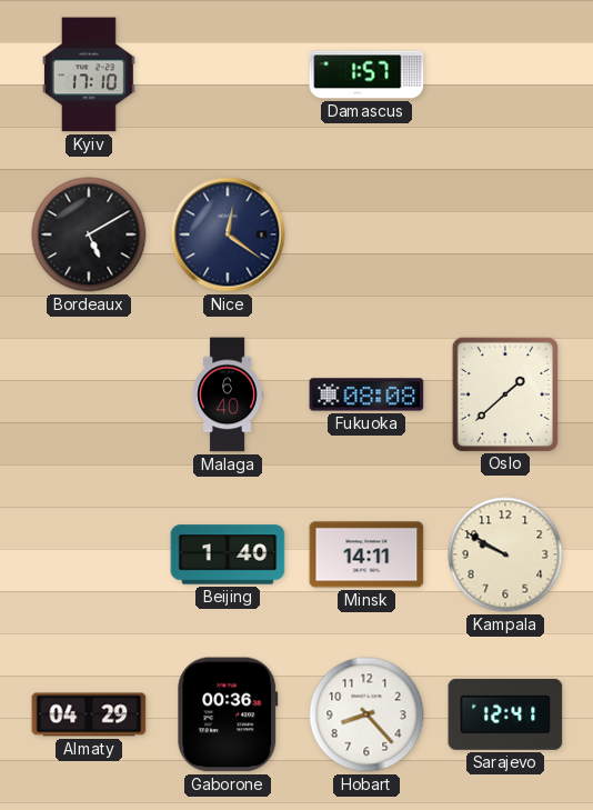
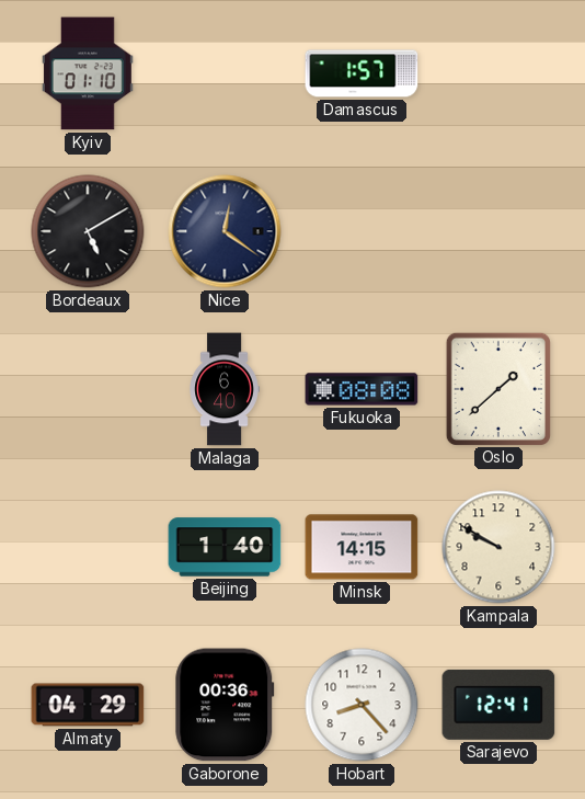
Kyiv: 17:10 -> 01:10 (88, 73)
Minsk: 14:11 -> 14:15 (362, 547)
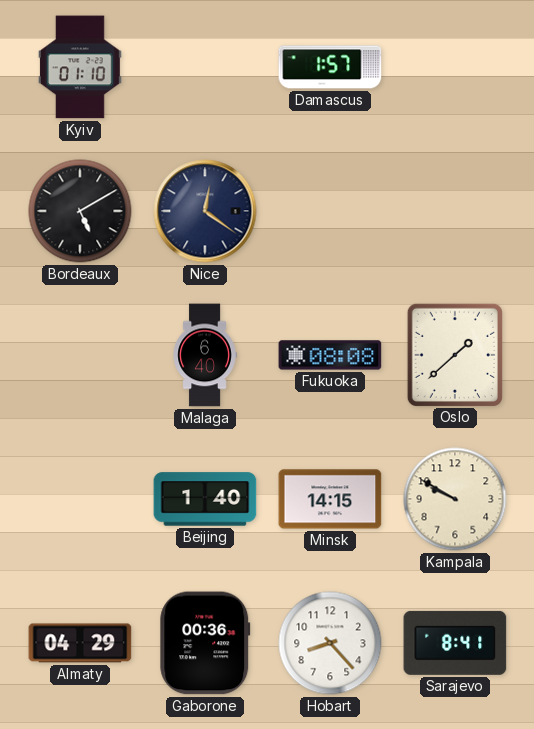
Sarajevo: 12:41 -> 8:41 (455, 643)
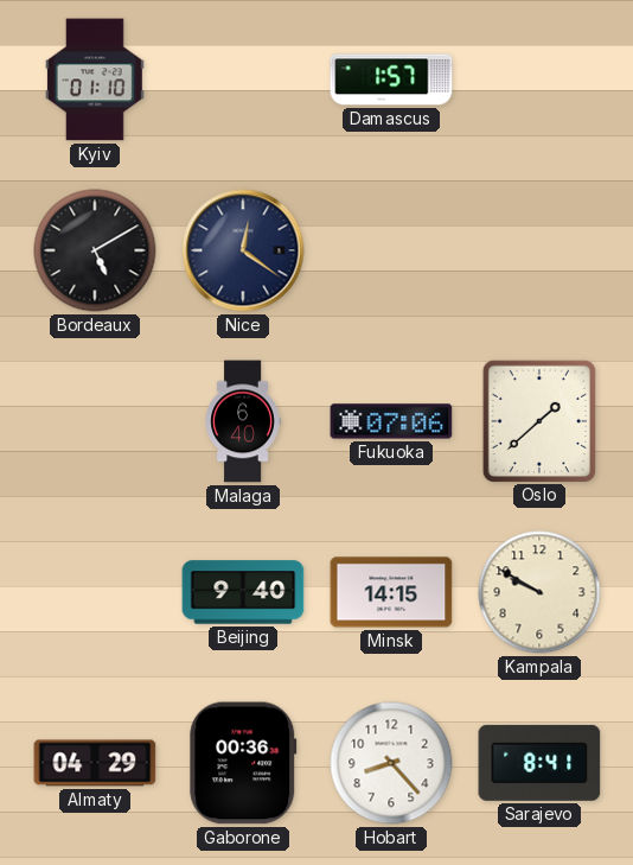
Fukuoka: 08:08 -> 07:06 (391, 421)
Beijing: 1:40 -> 9:40 (243, 592)
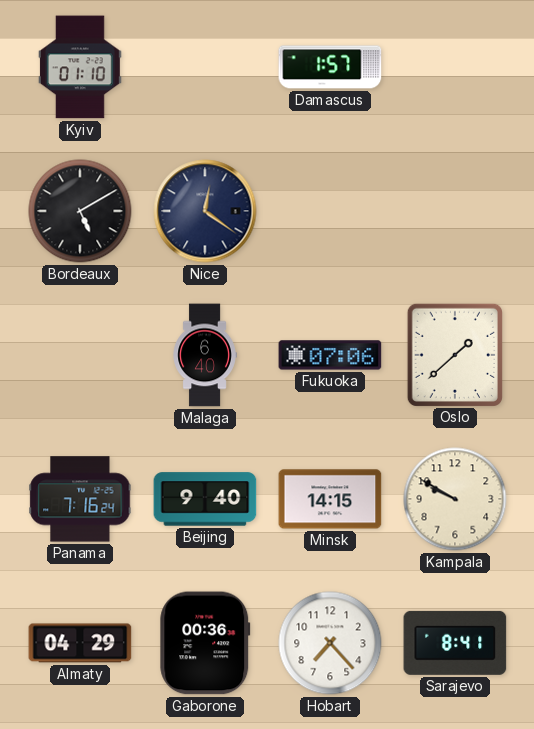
Panama: none -> 7:16 (80, 499)
Hobart: 8:23 -> 7:23 (330, 643)
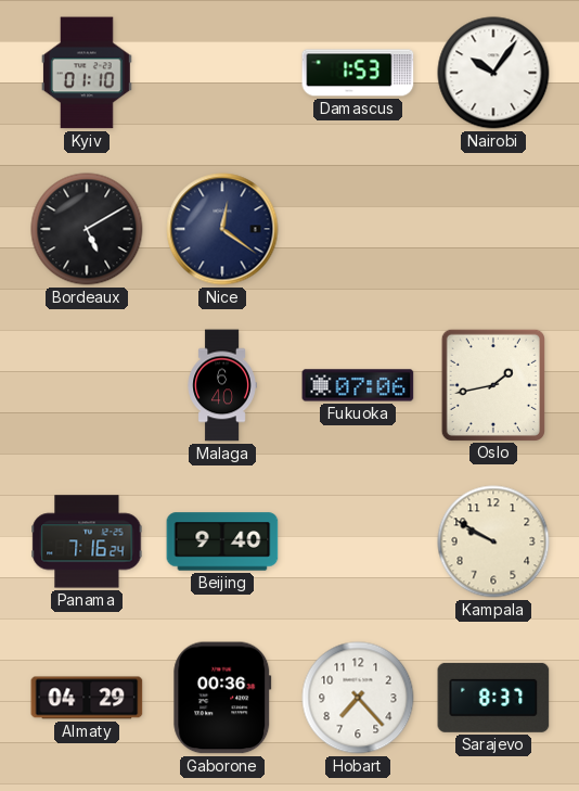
Damascus: 1:57 -> 1:53 (358, 73)
Nairobi: none -> 10:06 (493, 73)
Oslo: 1:38 -> 1:43 (493, 384)
Minsk: 14:15 -> none (330, 499)
Sarajevo: 8:41 -> 8:37 (493, 698)
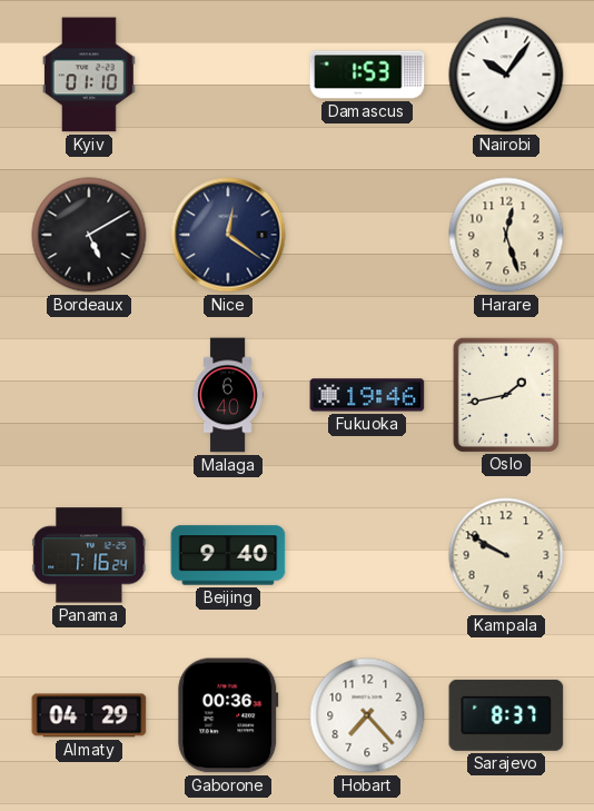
Harare: none -> 12:27 (506, 235)
Fukuoka: 07:06 -> 19:46 (367, 395)
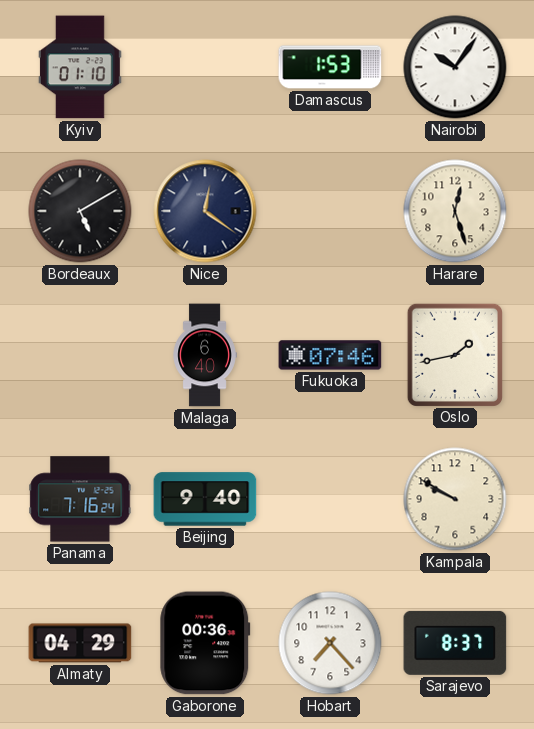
Fukuoka: 19:46 -> 07:46 (330, 355)
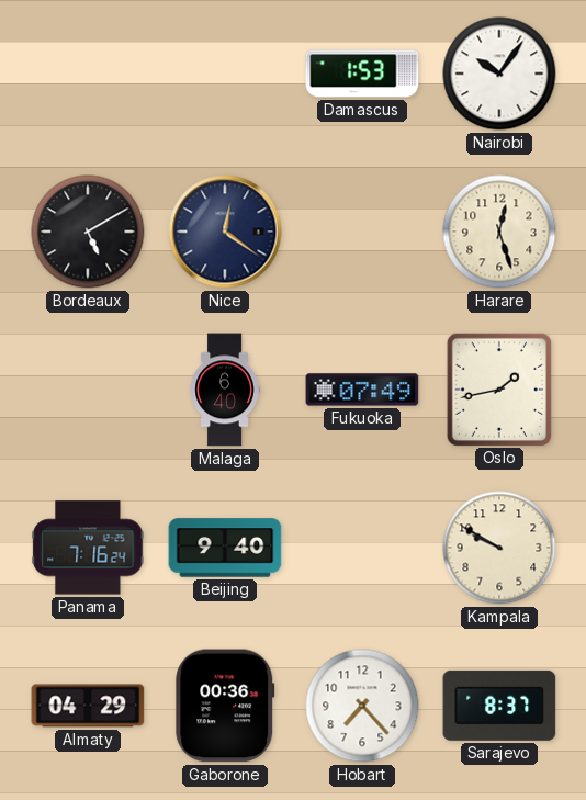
Kyiv: 01:10 -> none (80, 67)
Fukuoka: 07:46 -> 07:49 (362, 390)
